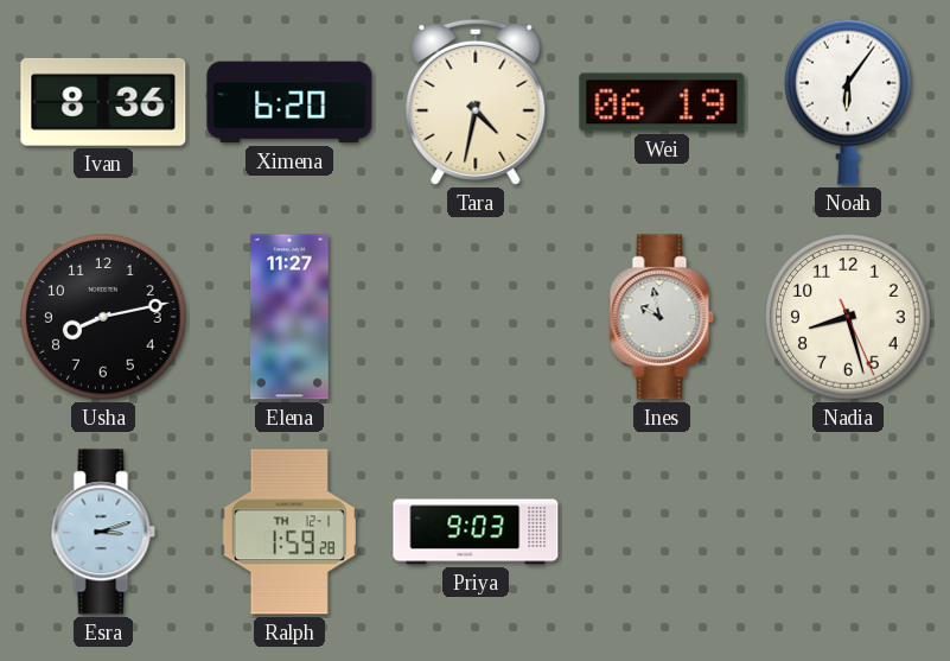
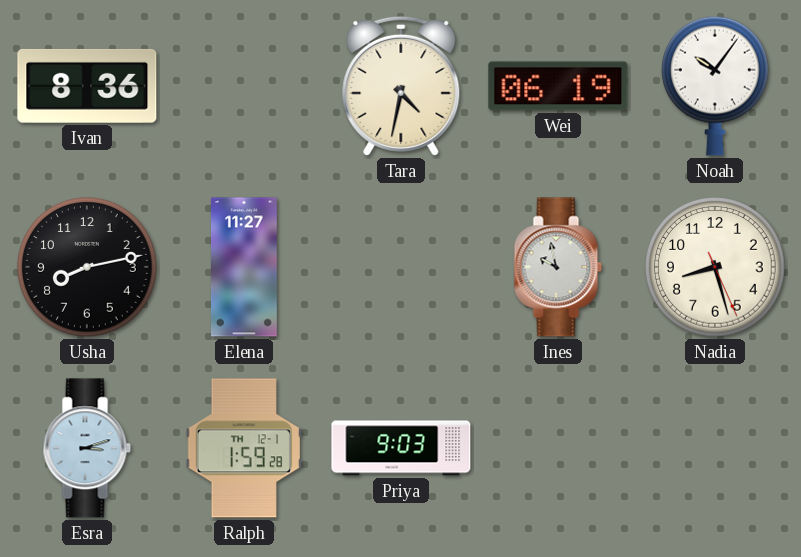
Ximena: 6:20 -> none (289, 102)
Noah: 6:06 -> 10:06 (716, 86)
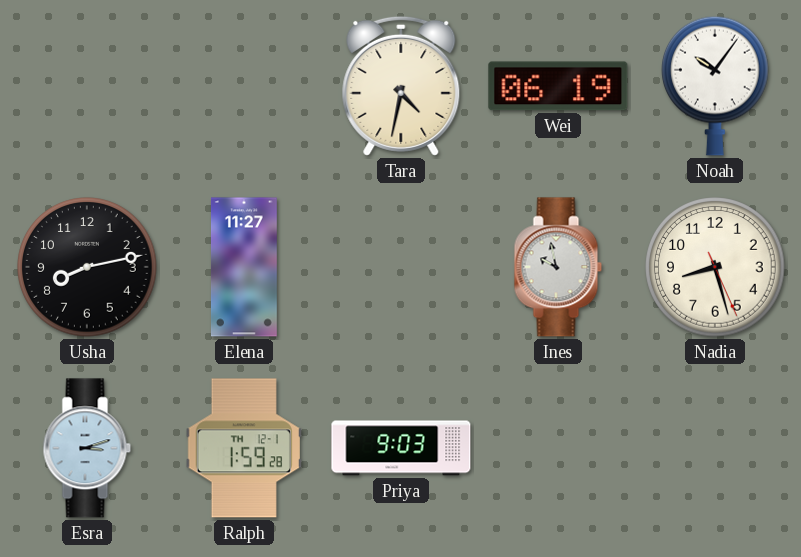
Ivan: 8:36 -> none (87, 86)
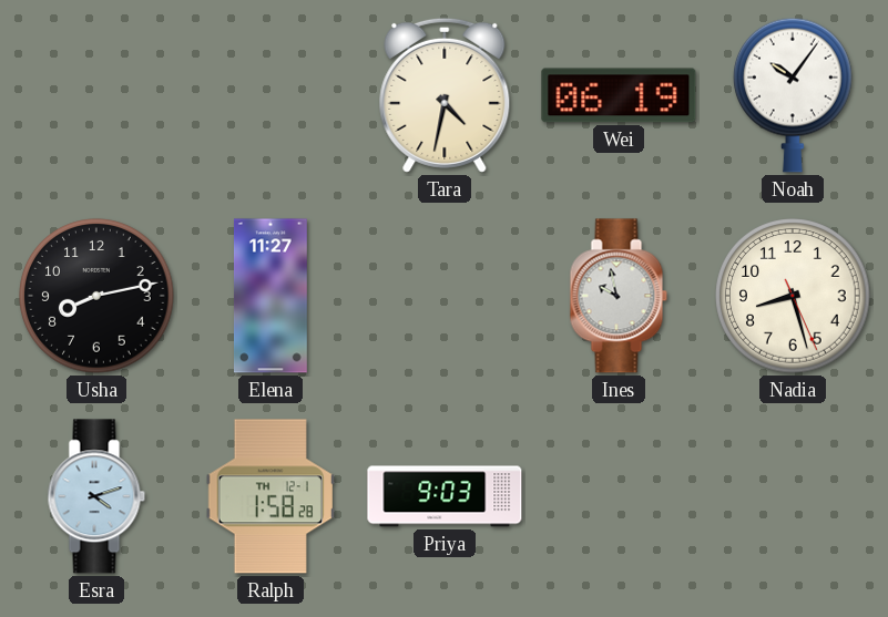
Esra: 3:12 -> 4:12 (96, 496)
Ralph: 1:59 -> 1:58 (271, 496)
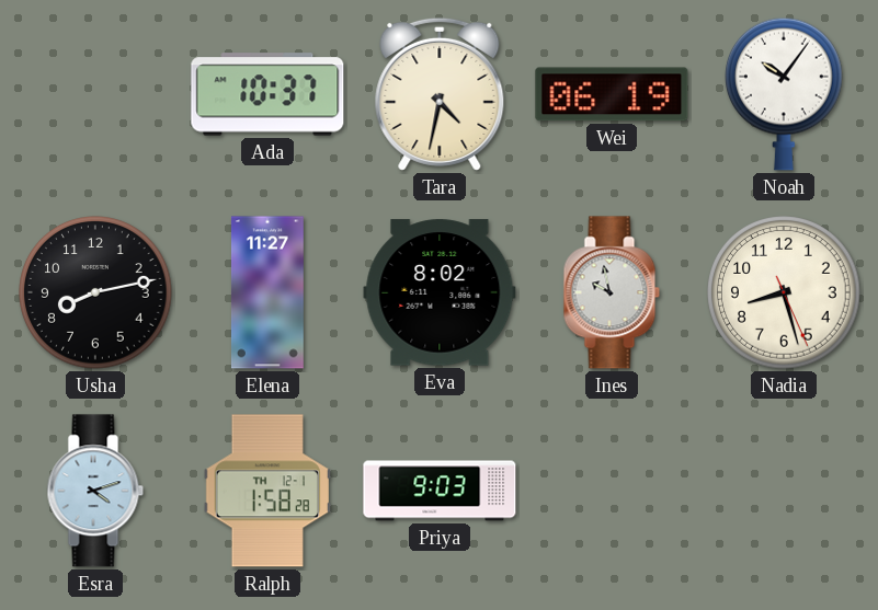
Ada: none -> 10:37 (267, 94)
Eva: none -> 8:02 (440, 292)
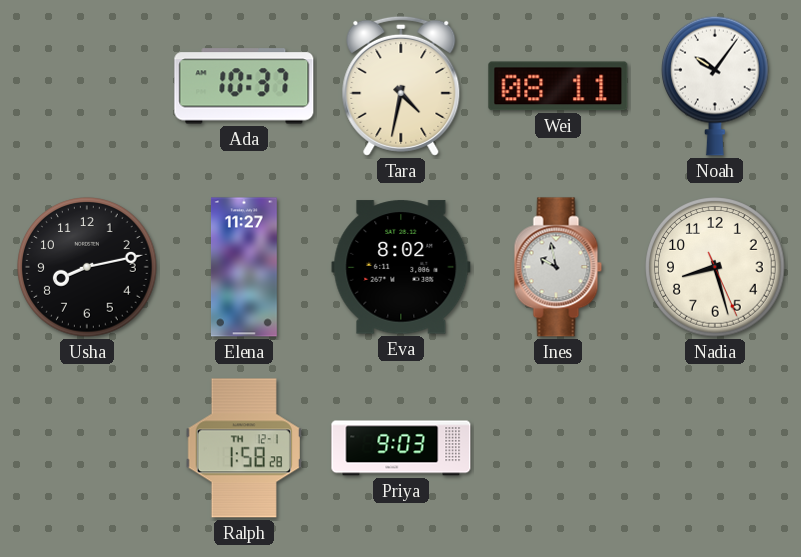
Wei: 06:19 -> 08:11 (558, 86)
Esra: 4:12 -> none (95, 491)
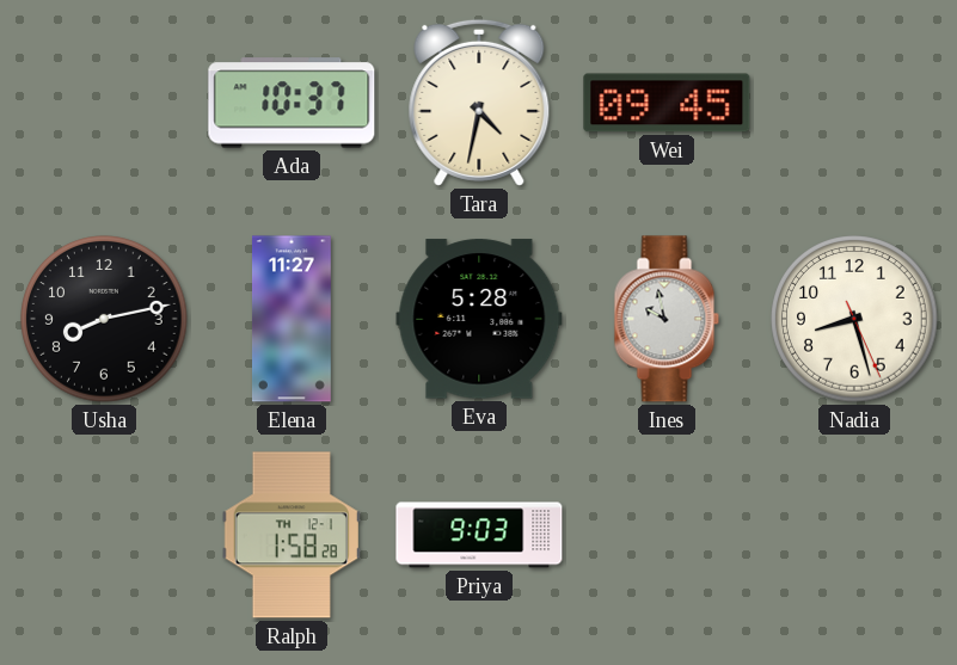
Wei: 08:11 -> 09:45 (667, 103)
Noah: 10:06 -> none (716, 86)
Eva: 8:02 -> 5:28 (479, 319)
